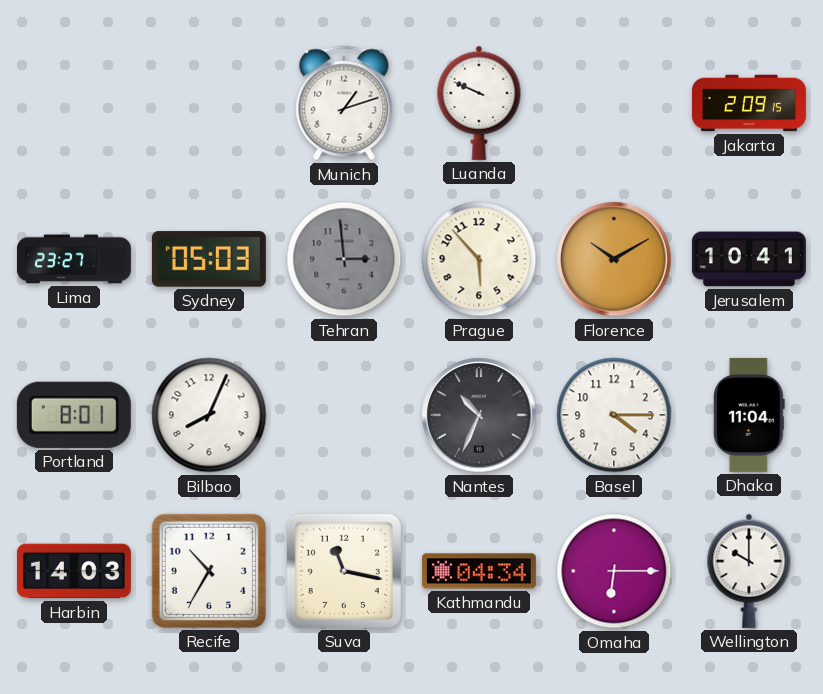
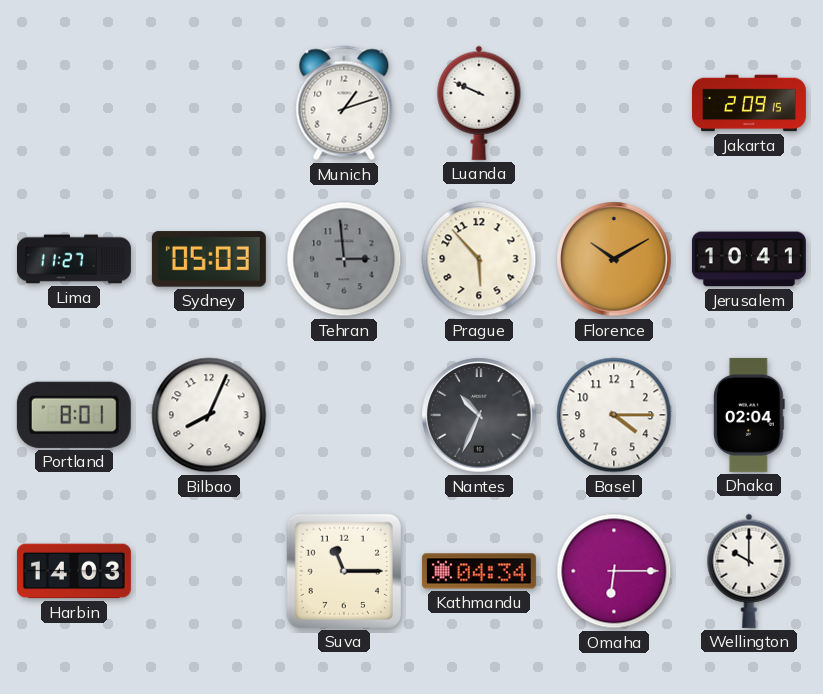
Lima: 23:27 -> 11:27 (74, 259)
Dhaka: 11:04 -> 02:04 (750, 415)
Recife: 10:35 -> none (209, 571)
Suva: 11:17 -> 11:15 (344, 571)
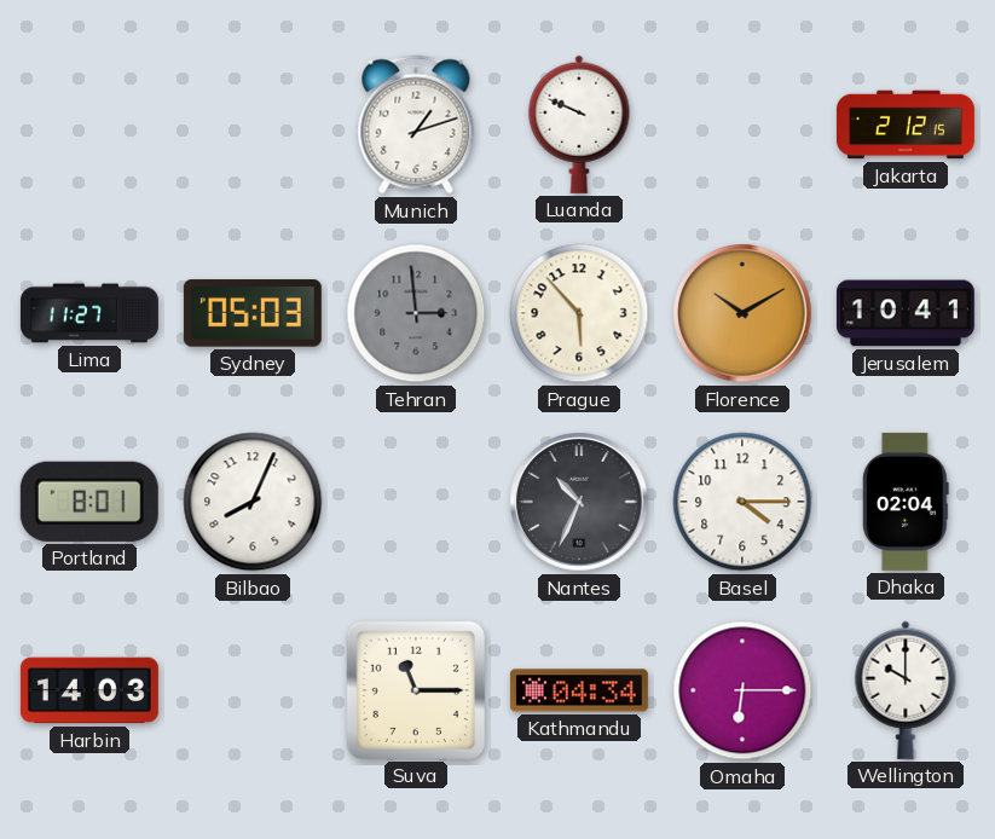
Jakarta: 2:09 -> 2:12 (906, 125)
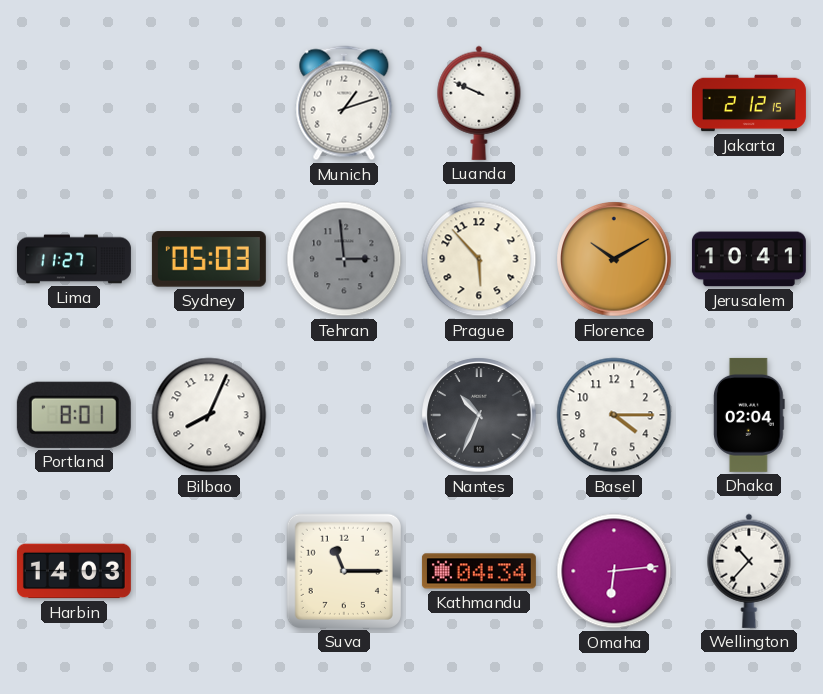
Omaha: 6:15 -> 6:14 (614, 571)
Wellington: 10:00 -> 10:37 (749, 571)
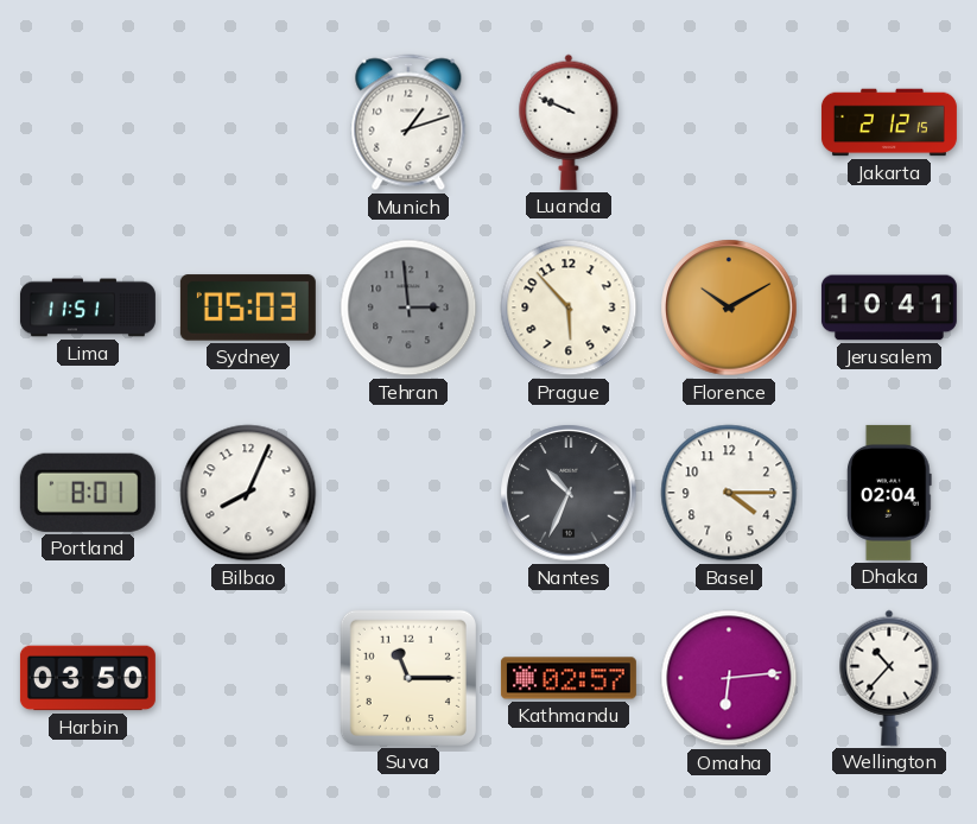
Lima: 11:27 -> 11:51 (88, 308)
Harbin: 14:03 -> 03:50 (88, 678)
Kathmandu: 04:34 -> 02:57 (569, 678)
